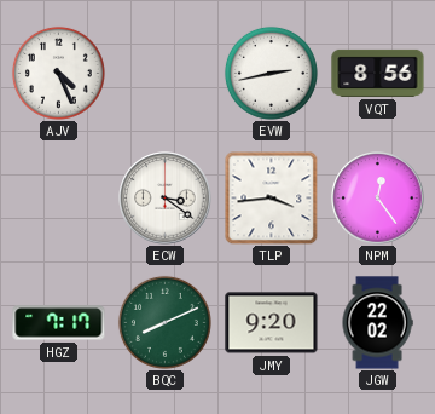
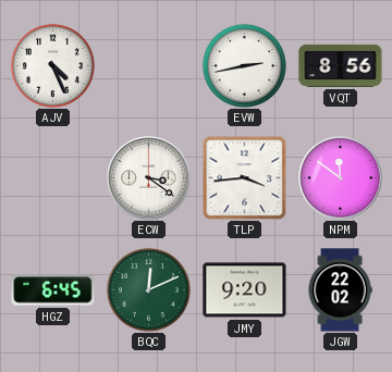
NPM: 12:24 -> 11:51 (341, 178)
HGZ: 7:17 -> 6:45 (53, 290)
BQC: 8:11 -> 12:11 (148, 289)
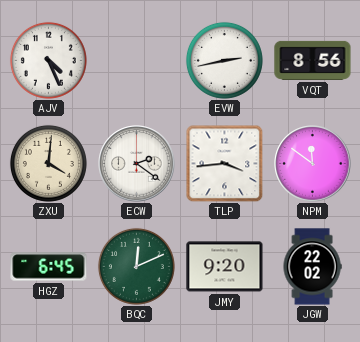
ZXU: none -> 4:01 (48, 163)
ECW: 3:21 -> 2:21 (137, 164)
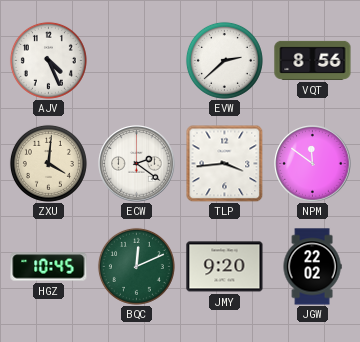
EVW: 2:43 -> 2:38 (224, 60)
HGZ: 6:45 -> 10:45 (49, 267)
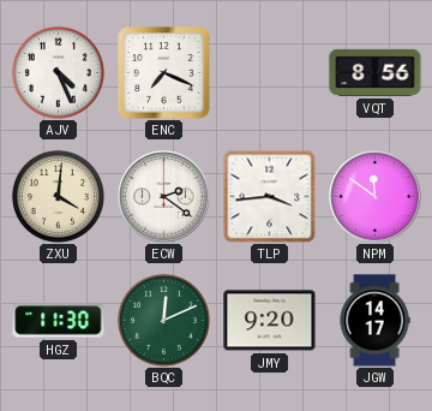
ENC: none -> 7:19 (164, 73)
EVW: 2:38 -> none (224, 60)
HGZ: 10:45 -> 11:30 (59, 321)
JGW: 22:02 -> 14:17 (374, 321)
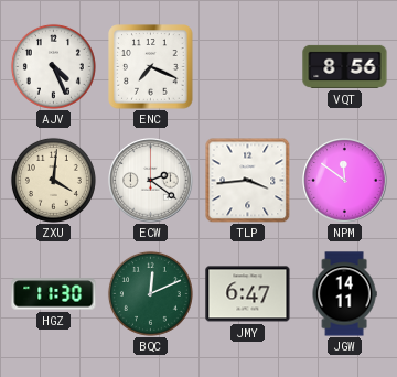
JMY: 9:20 -> 6:47 (248, 294)
JGW: 14:17 -> 14:11 (344, 294)
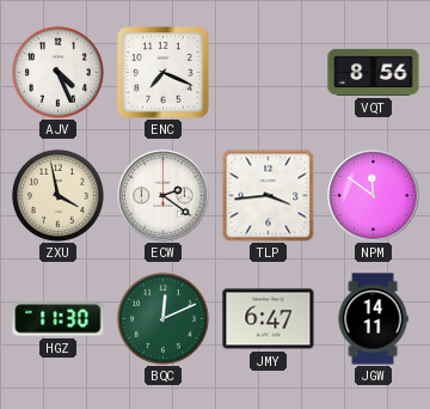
ZXU: 4:01 -> 3:58 (57, 195)
